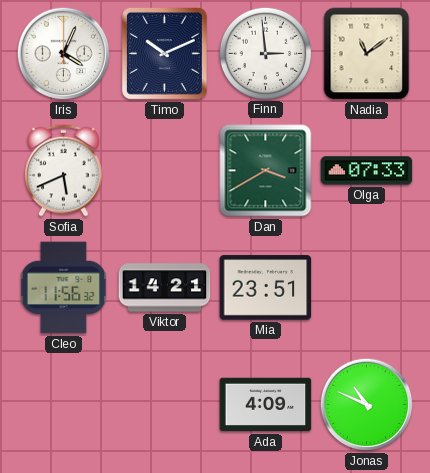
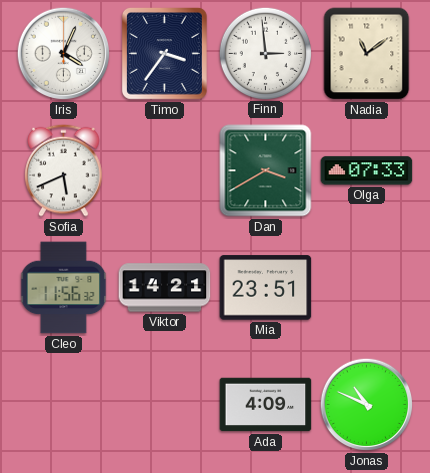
Timo: 10:11 -> 3:36 (164, 53)
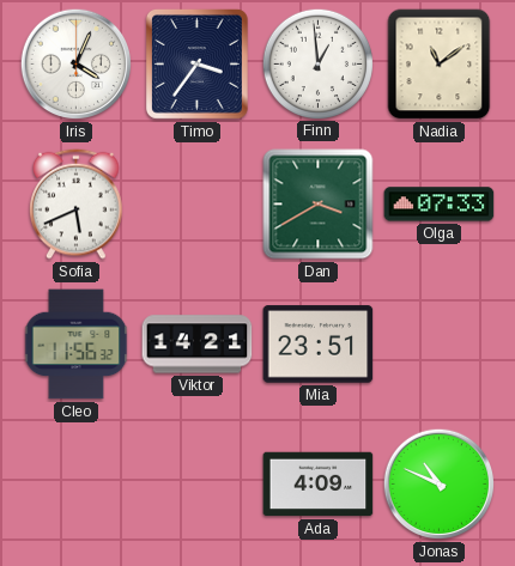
Finn: 2:59 -> 12:59 (317, 63)
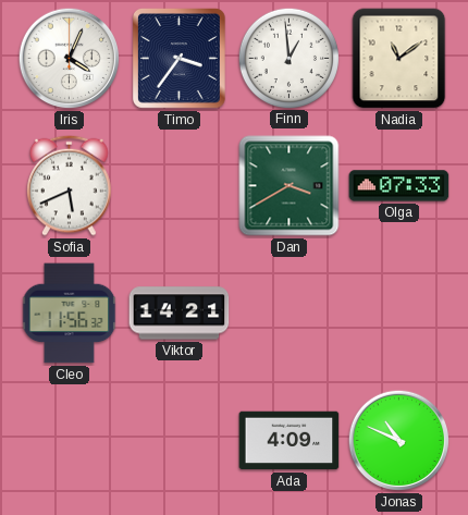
Mia: 23:51 -> none (319, 345)
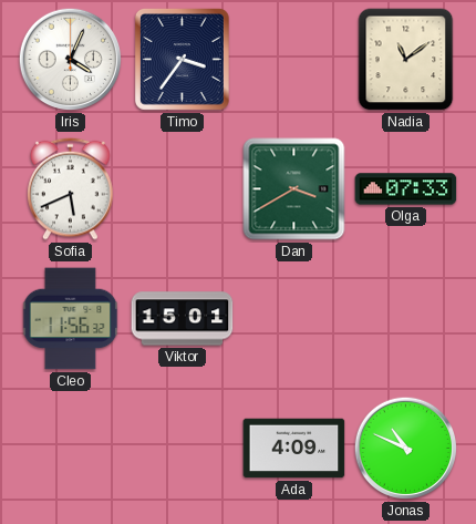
Finn: 12:59 -> none (288, 58)
Viktor: 14:21 -> 15:01 (183, 319)
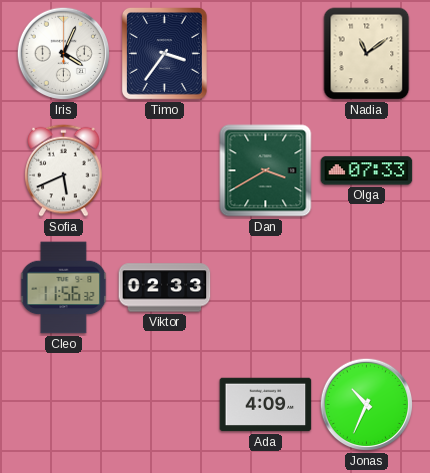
Viktor: 15:01 -> 02:33 (165, 288)
Jonas: 10:49 -> 10:34 (367, 405)
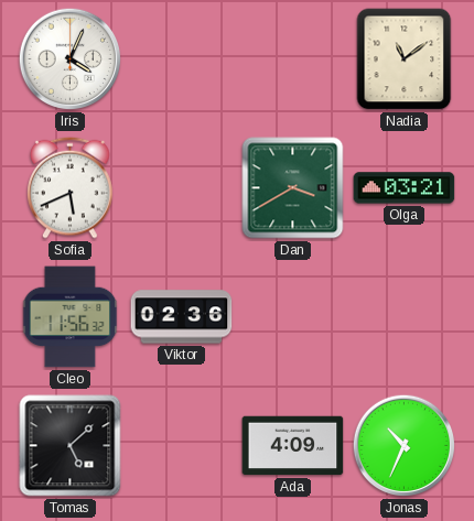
Timo: 3:36 -> none (164, 53)
Olga: 07:33 -> 03:21 (405, 188)
Viktor: 02:33 -> 02:36 (182, 317)
Tomas: none -> 5:08 (71, 446)
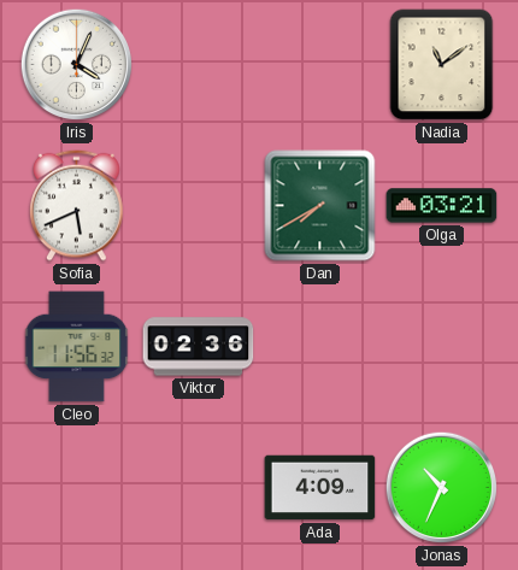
Dan: 3:40 -> 7:40 (320, 206)
Tomas: 5:08 -> none (71, 446)
